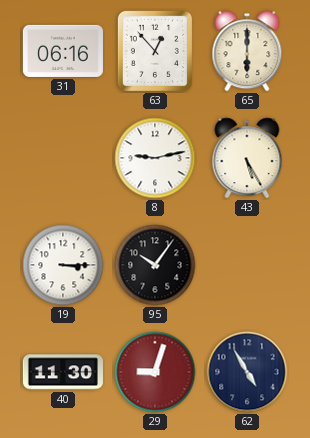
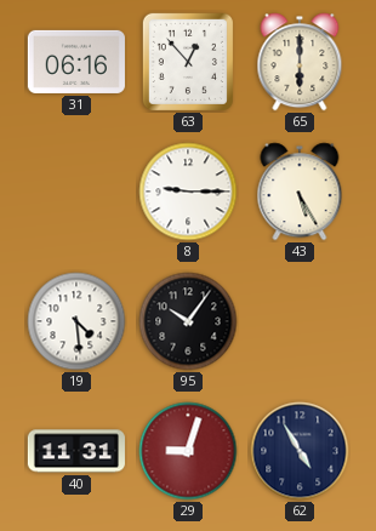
8: 9:13 -> 9:15 (188, 192)
19: 3:15 -> 4:29 (76, 321)
40: 11:30 -> 11:31 (76, 451)
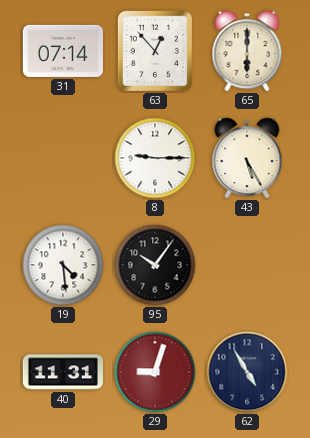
31: 06:16 -> 07:14 (63, 51)
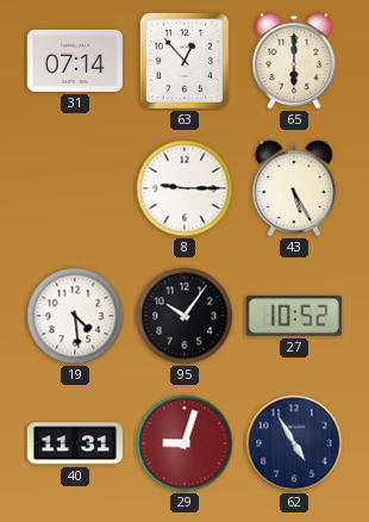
27: none -> 10:52 (294, 316)
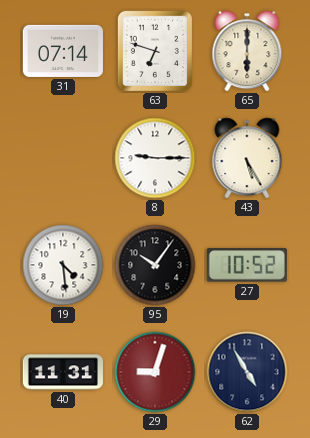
63: 12:53 -> 6:48 (155, 51)
